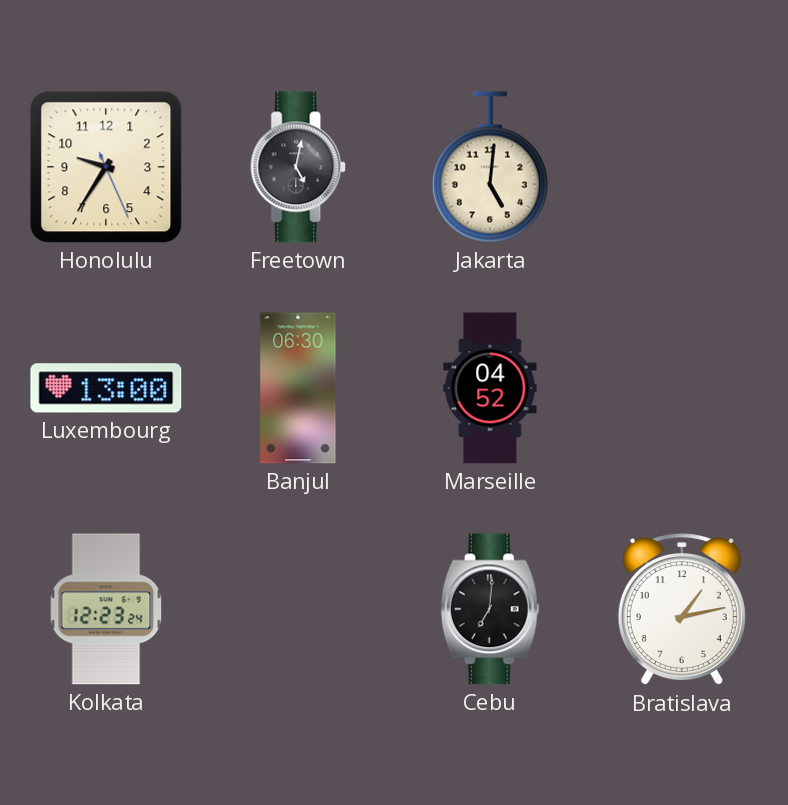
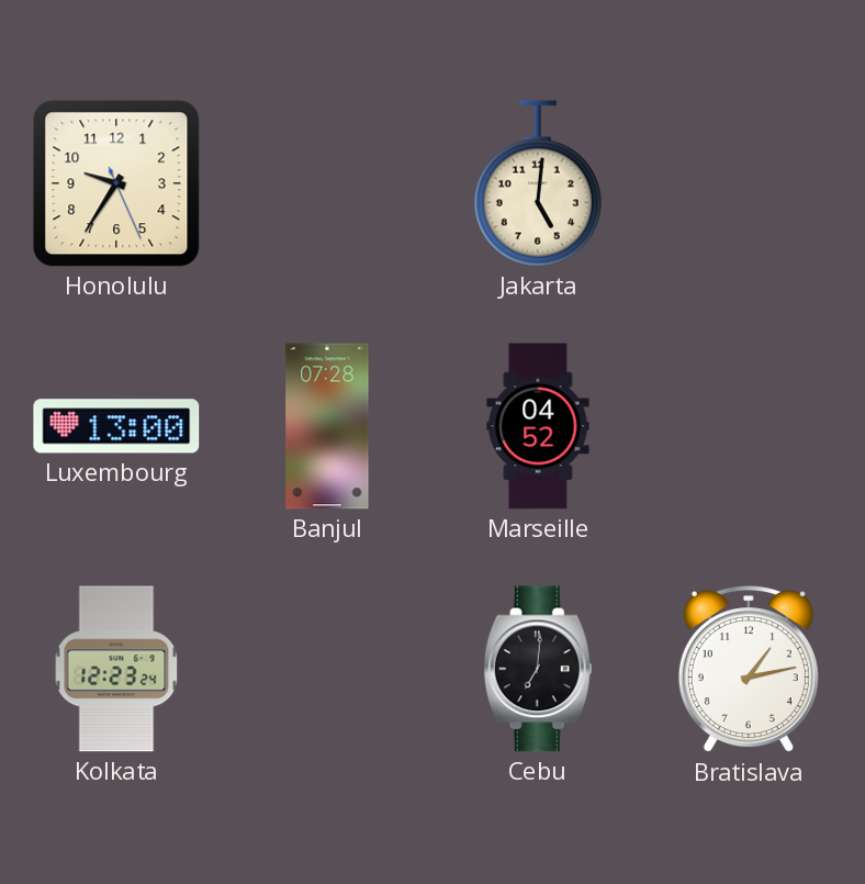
Freetown: 5:02 -> none (299, 167)
Banjul: 06:30 -> 07:28 (327, 426)
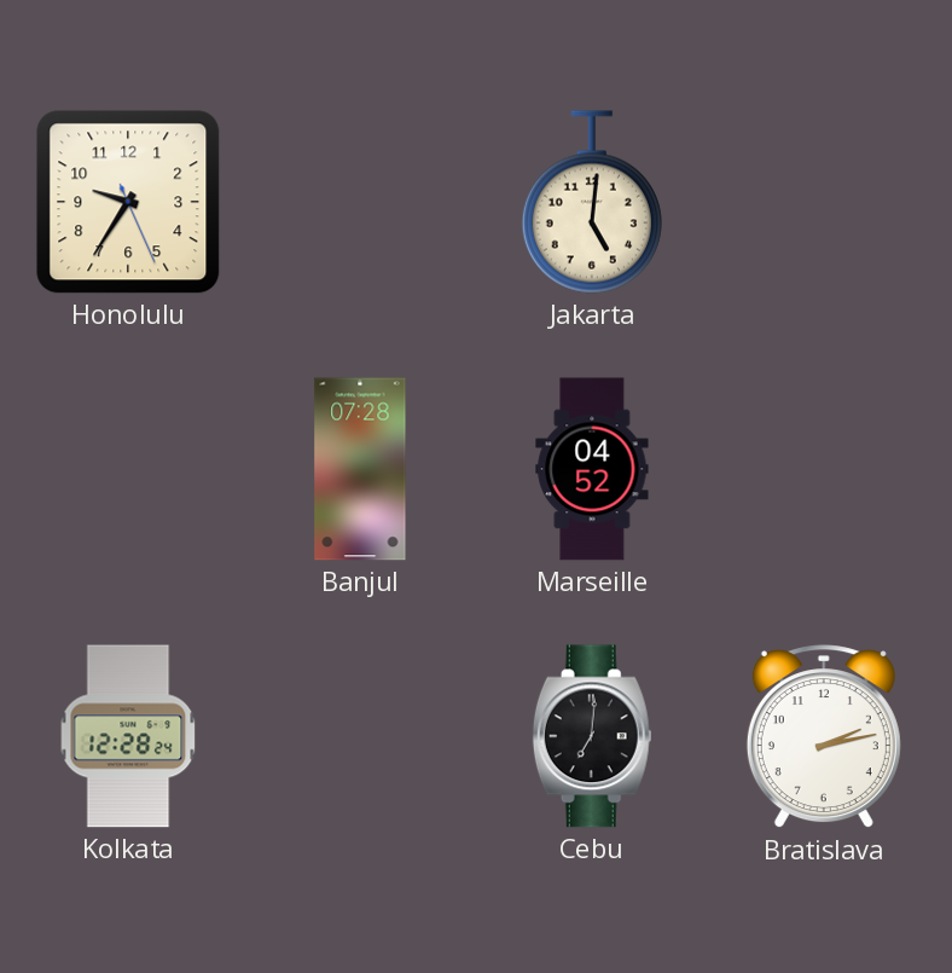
Luxembourg: 13:00 -> none (116, 426)
Kolkata: 12:23 -> 12:28 (128, 736)
Bratislava: 1:13 -> 2:13 (824, 737)
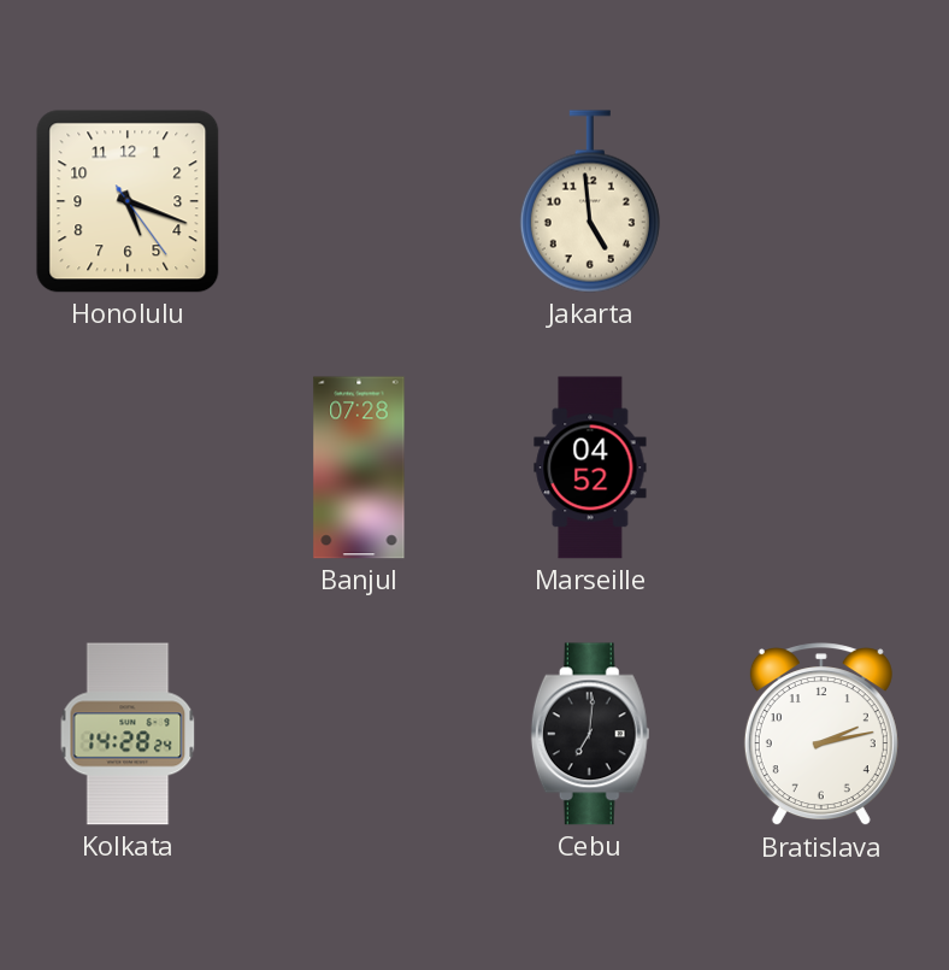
Honolulu: 9:35 -> 5:18 (128, 201)
Jakarta: 5:01 -> 4:59 (590, 201)
Kolkata: 12:28 -> 14:28 (128, 734)
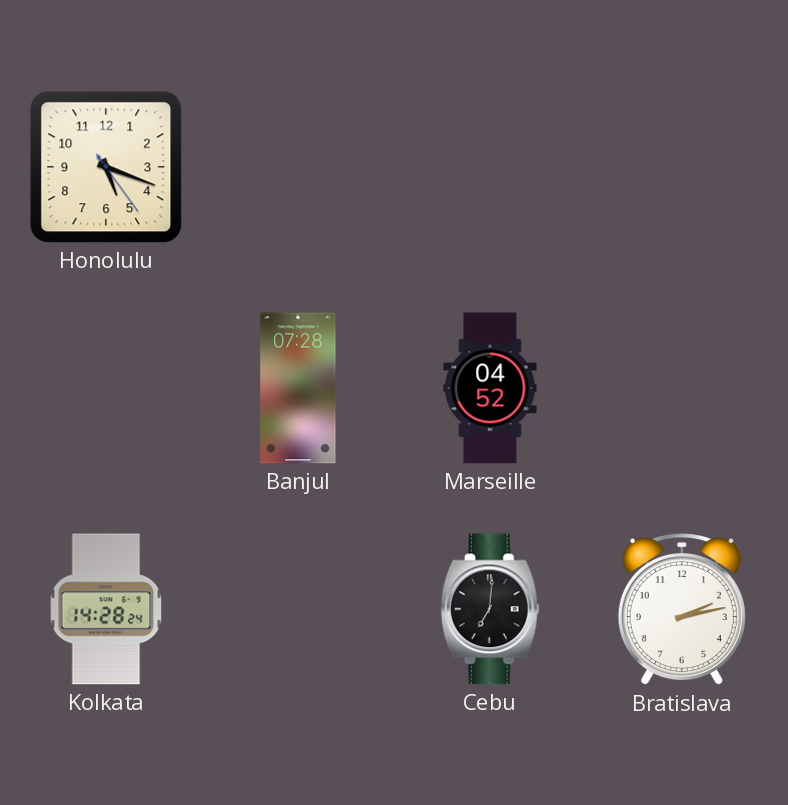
Jakarta: 4:59 -> none (590, 201)
